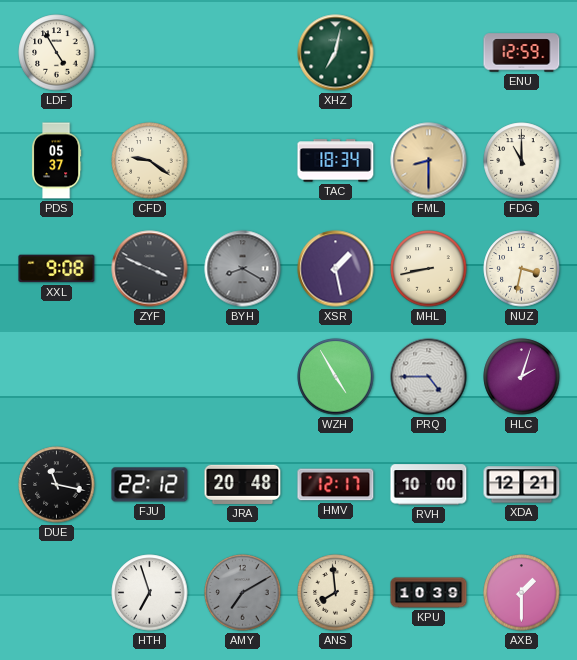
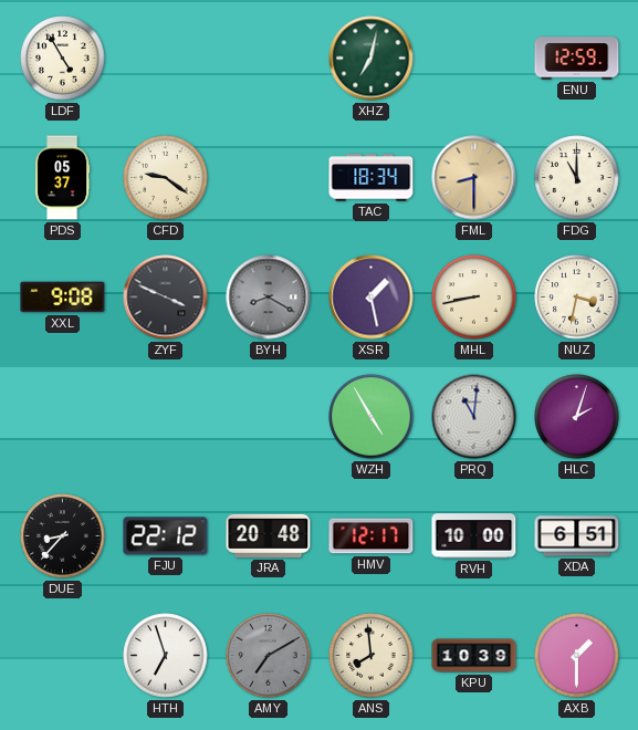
PRQ: 4:45 -> 11:01 (474, 417)
DUE: 11:17 -> 8:37 (63, 536)
XDA: 12:21 -> 6:51 (577, 536)
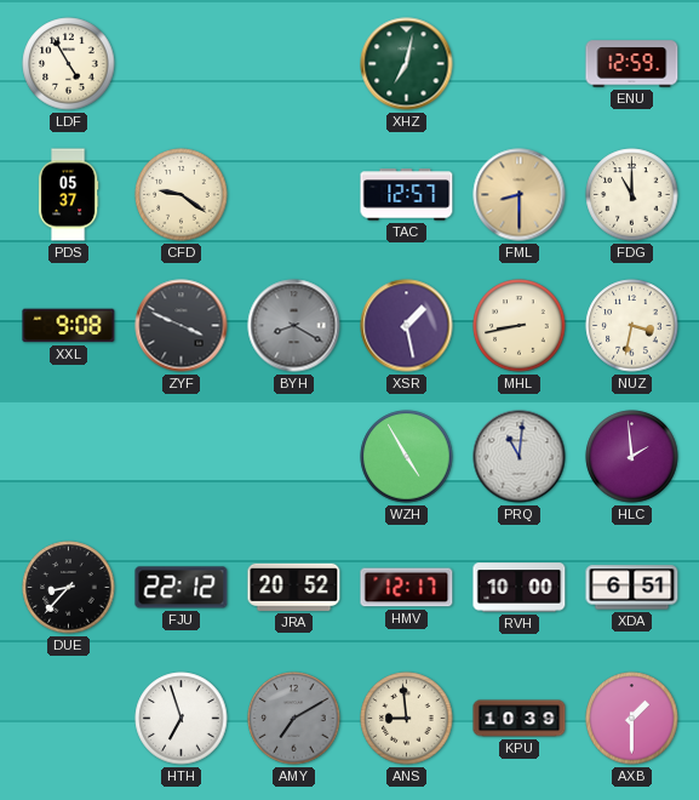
TAC: 18:34 -> 12:57 (407, 195)
HLC: 2:03 -> 1:59 (632, 457)
JRA: 20:48 -> 20:52 (294, 587)
ANS: 7:59 -> 8:59 (407, 719)
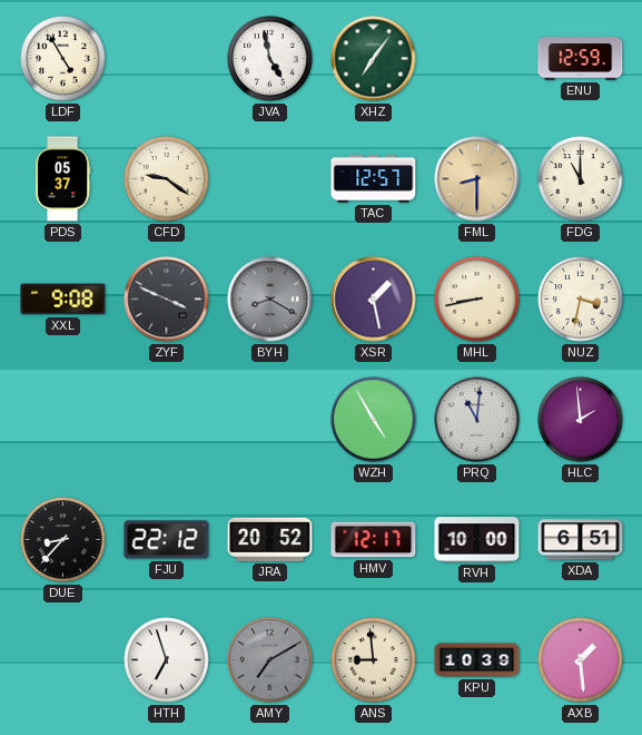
JVA: none -> 4:58 (270, 59)
XHZ: 7:02 -> 7:06 (374, 59)
AXB: 1:30 -> 1:29 (581, 660)
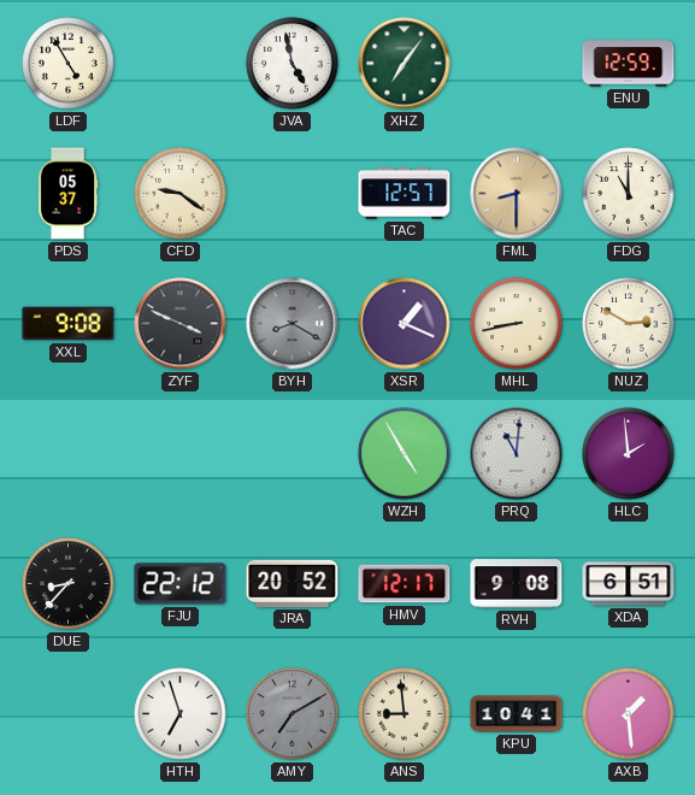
XSR: 1:28 -> 1:19 (405, 324)
NUZ: 3:32 -> 2:50 (629, 324)
RVH: 10:00 -> 9:08 (517, 584)
KPU: 10:39 -> 10:41 (517, 714)
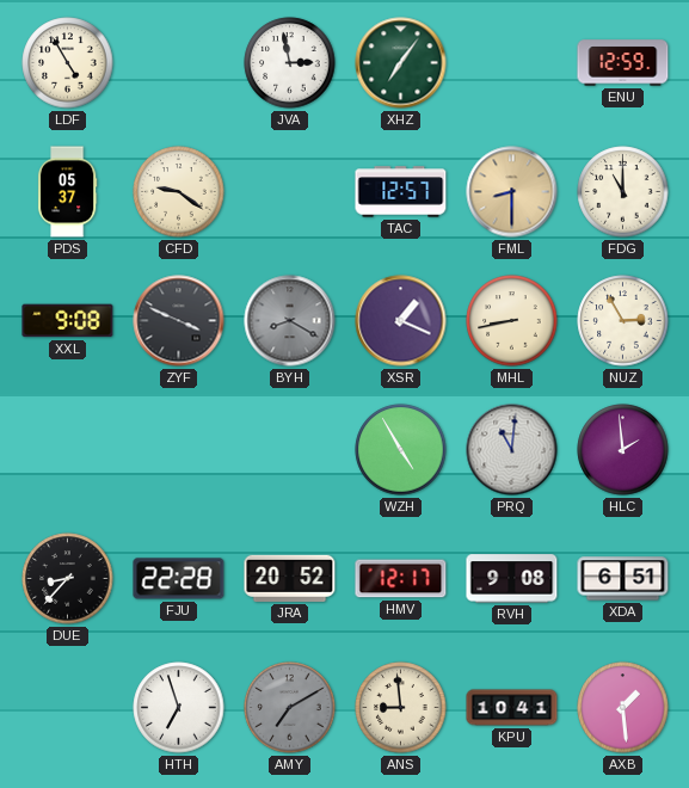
JVA: 4:58 -> 2:58 (290, 63)
NUZ: 2:50 -> 2:55 (623, 321)
FJU: 22:12 -> 22:28 (179, 579)
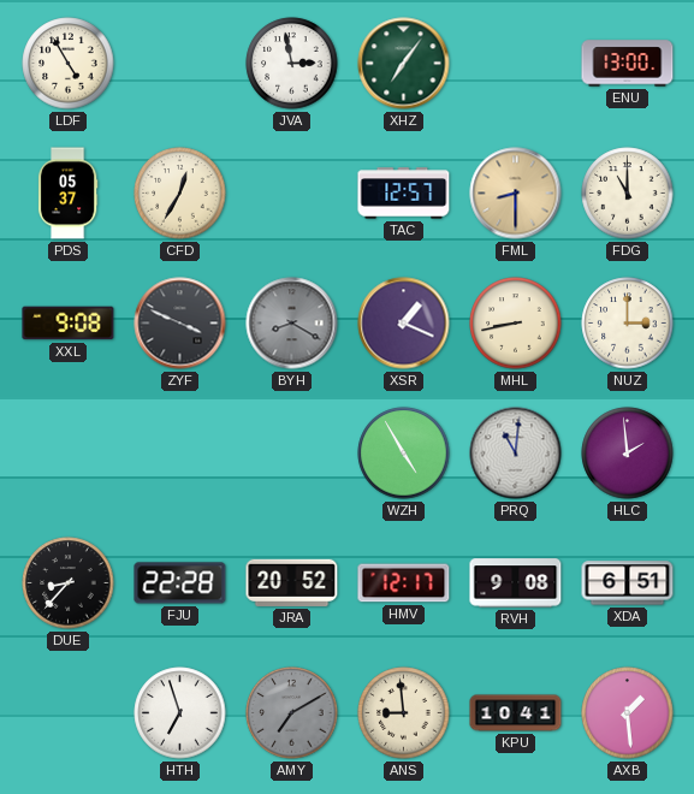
ENU: 12:59 -> 13:00 (628, 64)
CFD: 9:21 -> 12:35 (180, 194)
NUZ: 2:55 -> 3:00 (628, 324)
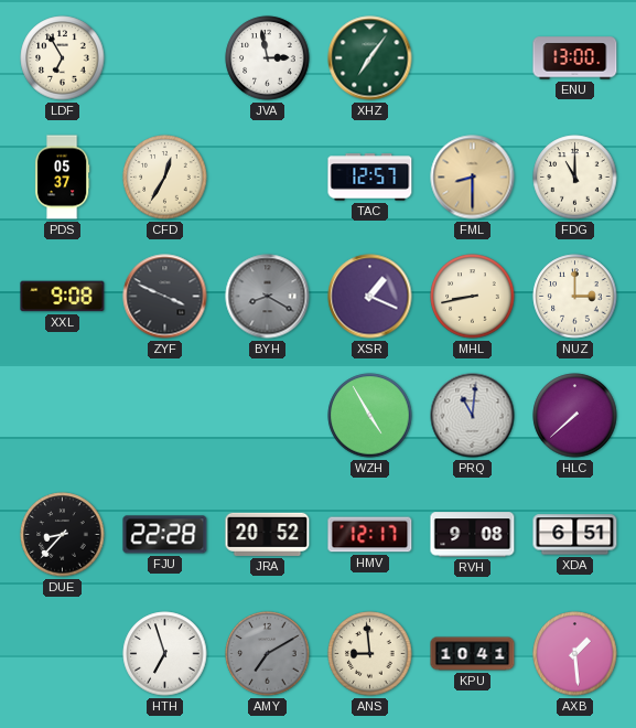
LDF: 4:55 -> 6:55 (63, 58)
HLC: 1:59 -> 7:38 (575, 416)
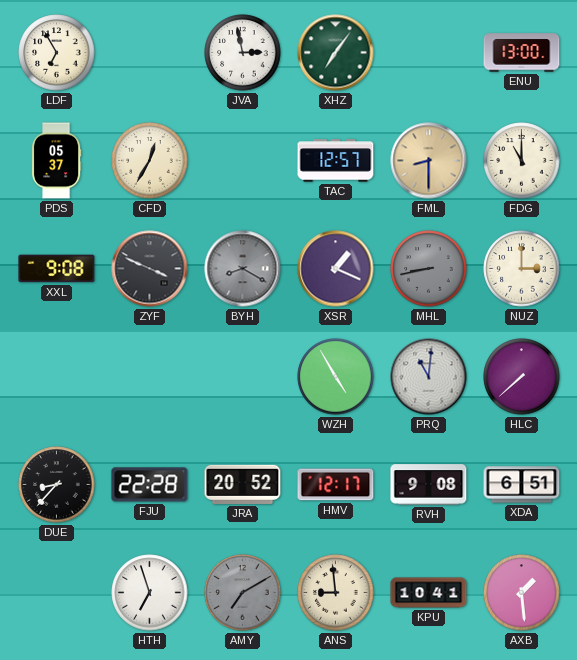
MHL dial: cream -> grey (429, 269)
